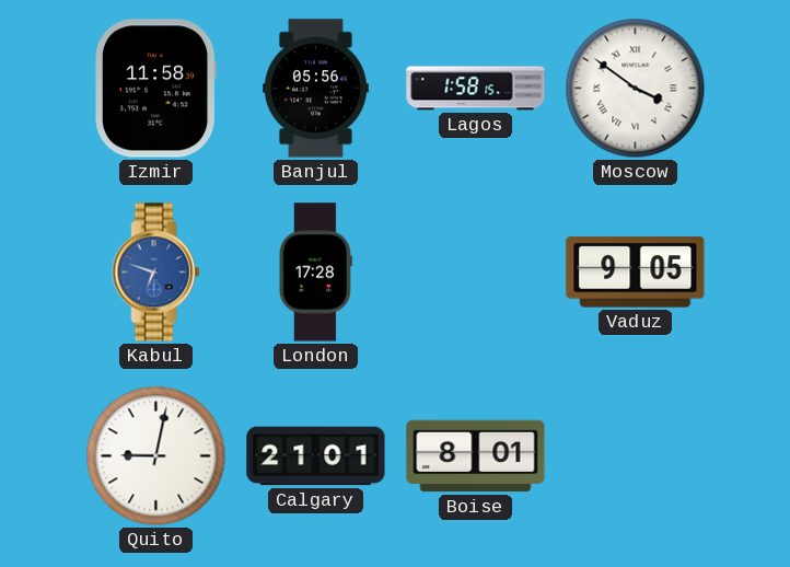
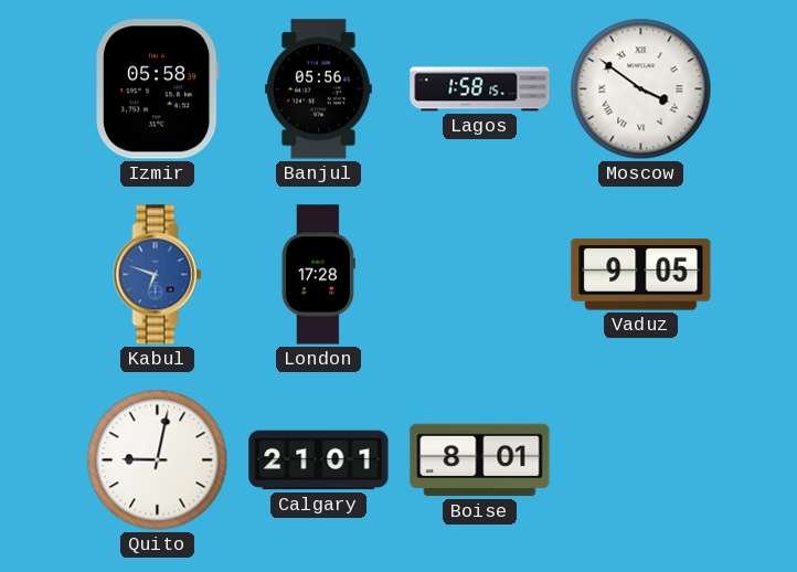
Izmir: 11:58 -> 05:58 (158, 89)
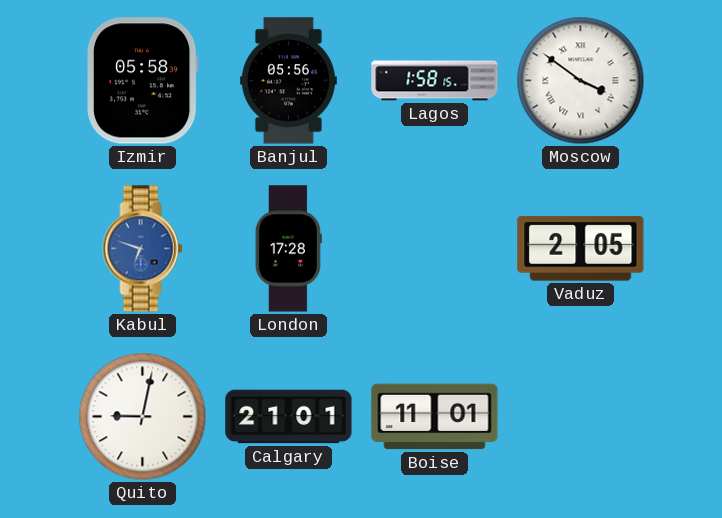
Vaduz: 9:05 -> 2:05 (581, 249)
Boise: 8:01 -> 11:01 (435, 417)
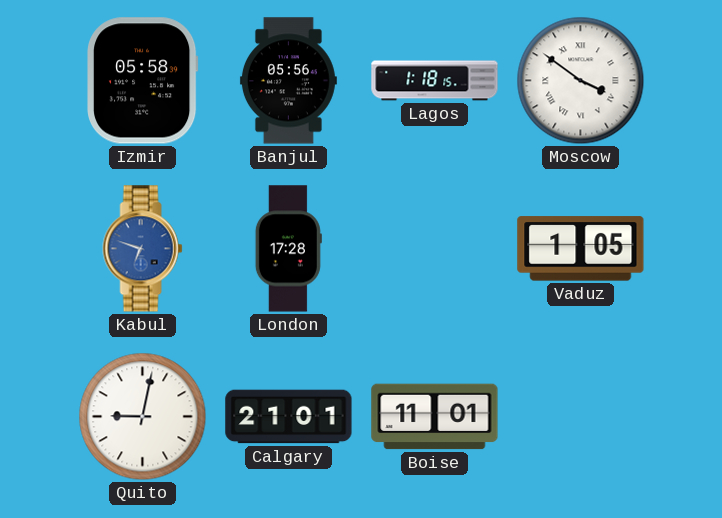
Lagos: 1:58 -> 1:18 (435, 81)
Vaduz: 2:05 -> 1:05 (581, 249)
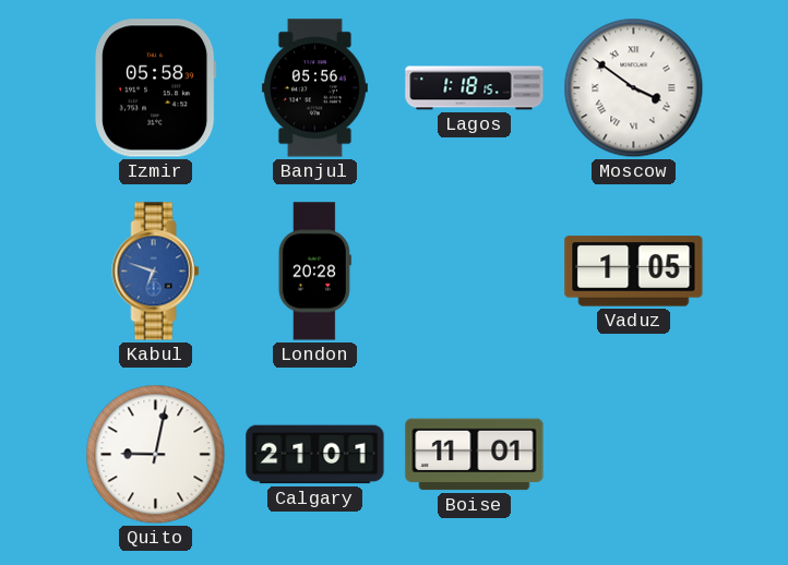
London: 17:28 -> 20:28 (314, 272)
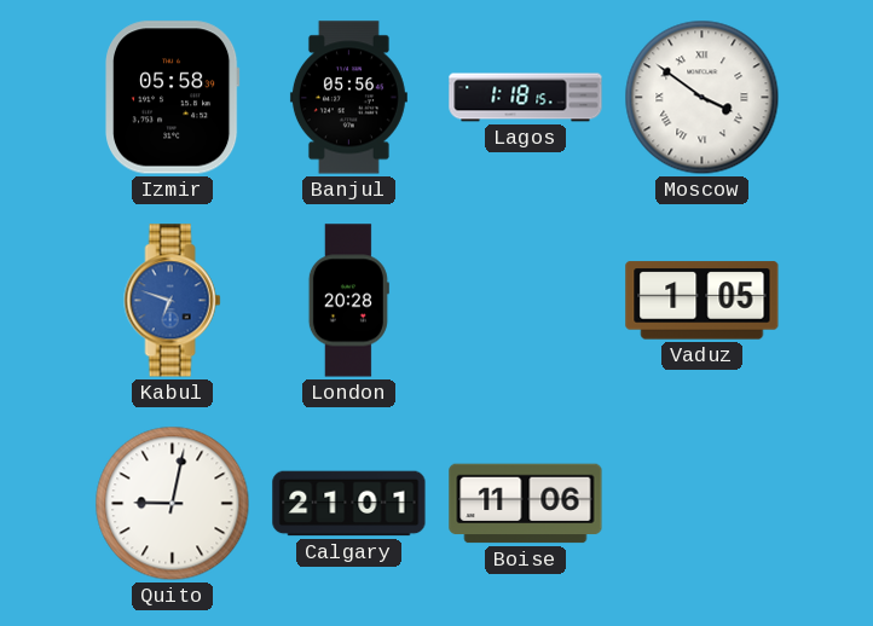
Boise: 11:01 -> 11:06 (526, 504)
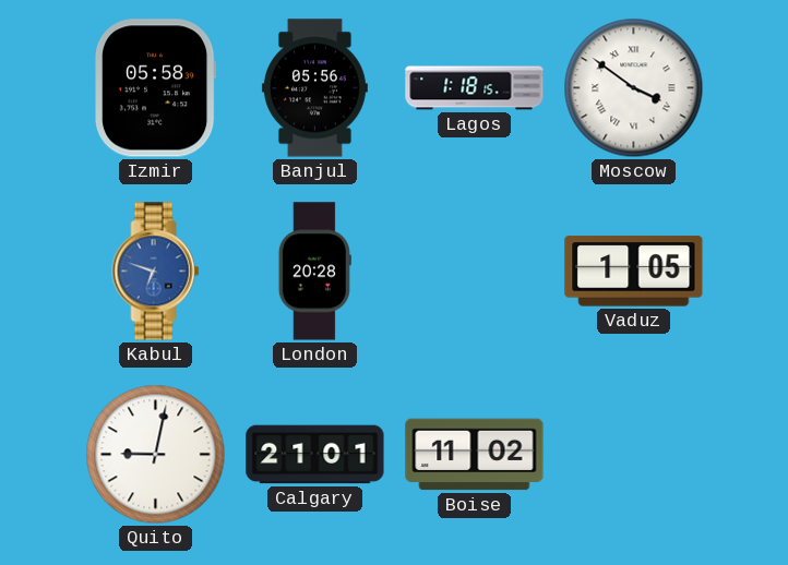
Boise: 11:06 -> 11:02 (475, 455)
